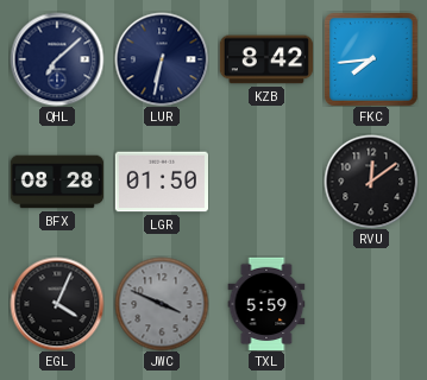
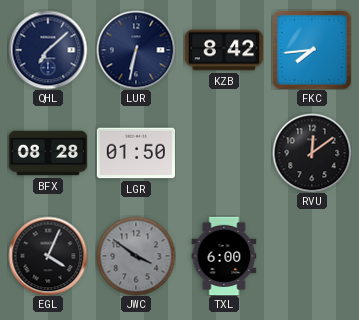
JWC: 3:49 -> 3:51 (136, 256)
TXL: 5:59 -> 6:00 (224, 256)
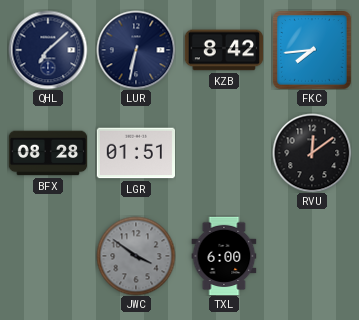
LGR: 01:50 -> 01:51 (135, 153)
EGL: 4:04 -> none (48, 256)
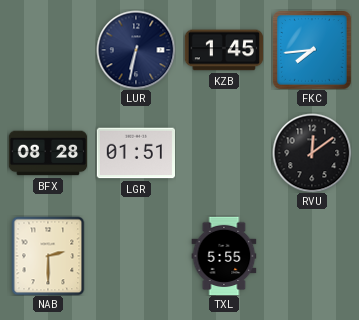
QHL: 7:08 -> none (48, 50)
KZB: 8:42 -> 1:45 (224, 50)
NAB: none -> 2:30 (48, 256)
JWC: 3:51 -> none (136, 256)
TXL: 6:00 -> 5:55 (224, 256)
